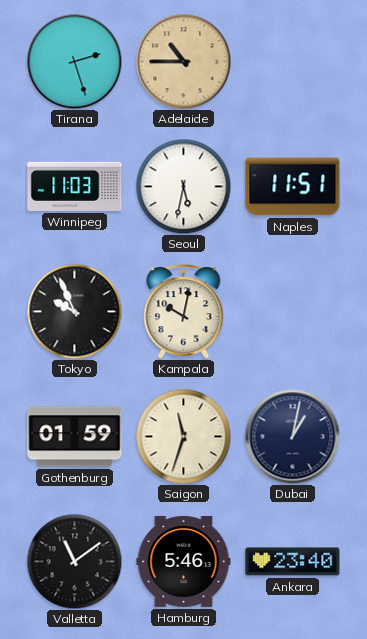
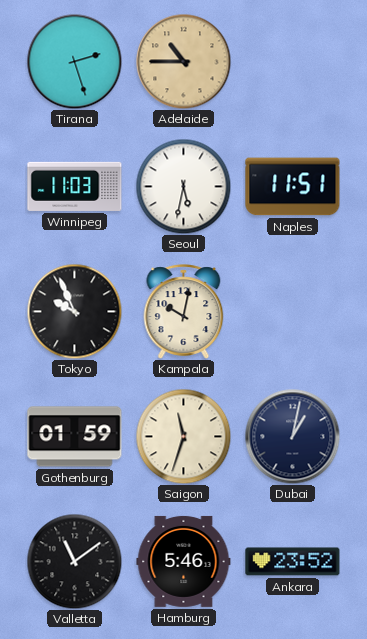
Ankara: 23:40 -> 23:52 (293, 562)
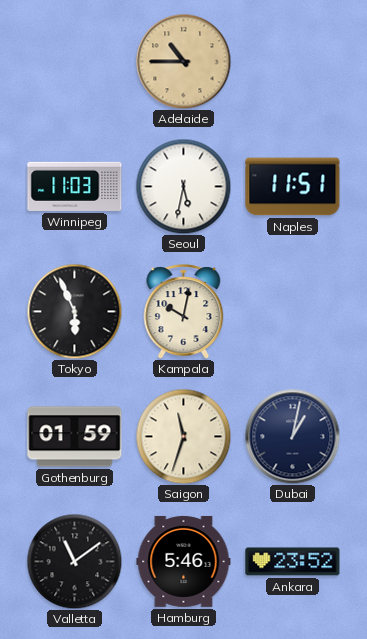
Tirana: 2:27 -> none (74, 61)
Tokyo: 9:56 -> 5:56 (74, 311)
